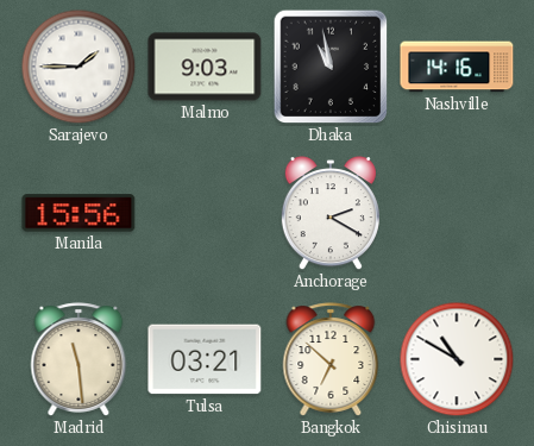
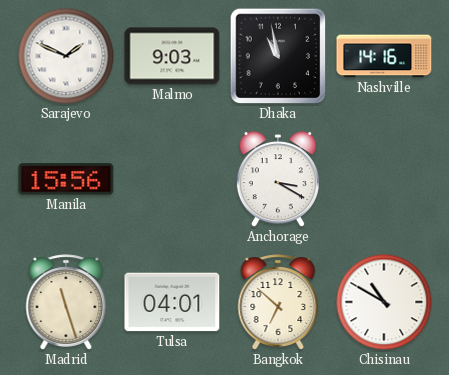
Sarajevo: 1:45 -> 1:49 (66, 56)
Anchorage: 2:20 -> 3:20 (278, 180)
Madrid: 11:29 -> 11:27 (66, 302)
Tulsa: 03:21 -> 04:01 (172, 302)
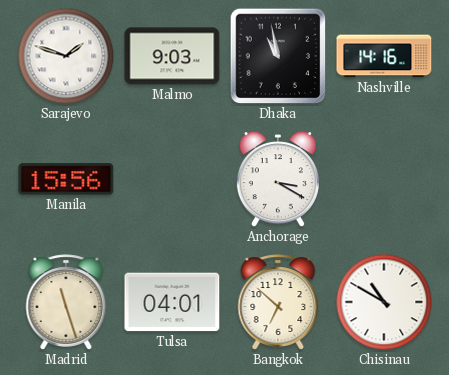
Sarajevo: 1:49 -> 1:48 (66, 56)
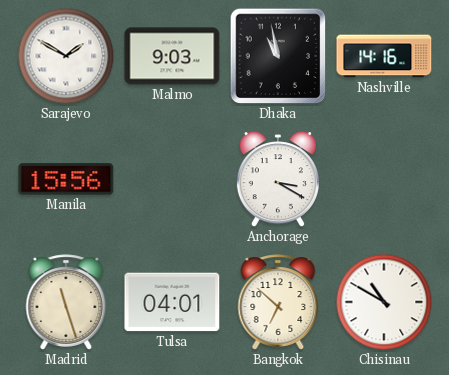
Sarajevo: 1:48 -> 1:50 (66, 56)
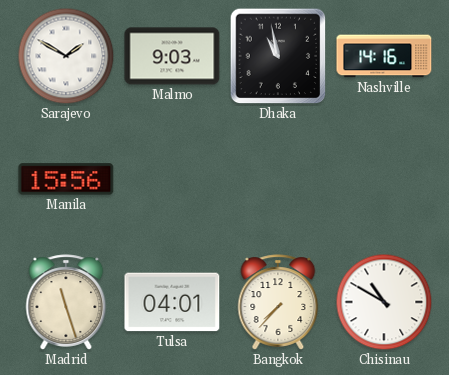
Anchorage: 3:20 -> none (278, 180)
Bangkok: 6:52 -> 7:37 (278, 302)
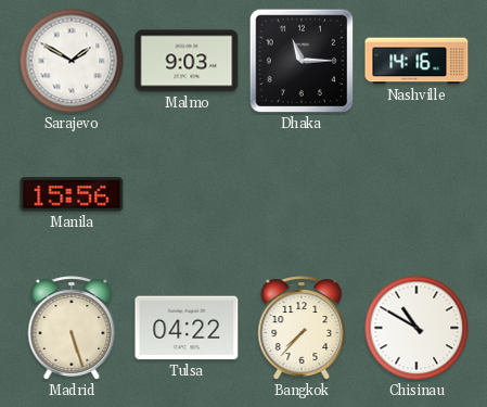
Dhaka: 10:58 -> 11:15 (302, 61)
Madrid: 11:27 -> 5:27 (72, 328)
Tulsa: 04:01 -> 04:22 (187, 328)
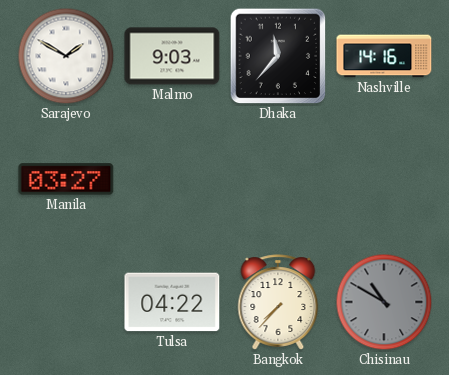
Dhaka: 11:15 -> 11:37 (278, 56)
Manila: 15:56 -> 03:27 (66, 179)
Madrid: 5:27 -> none (72, 328)
Chisinau dial: white -> grey (384, 302)
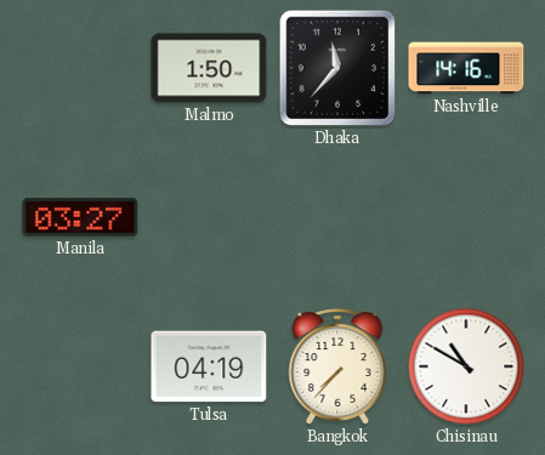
Sarajevo: 1:50 -> none (66, 56)
Malmo: 9:03 -> 1:50 (209, 68)
Tulsa: 04:22 -> 04:19 (209, 366)
Chisinau dial: grey -> white (466, 366)
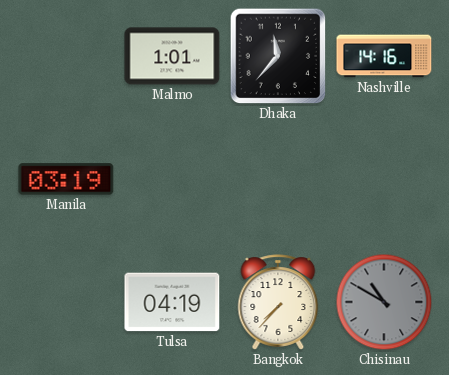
Malmo: 1:50 -> 1:01 (172, 56)
Manila: 03:27 -> 03:19 (66, 179)
Chisinau dial: white -> grey (384, 302)
